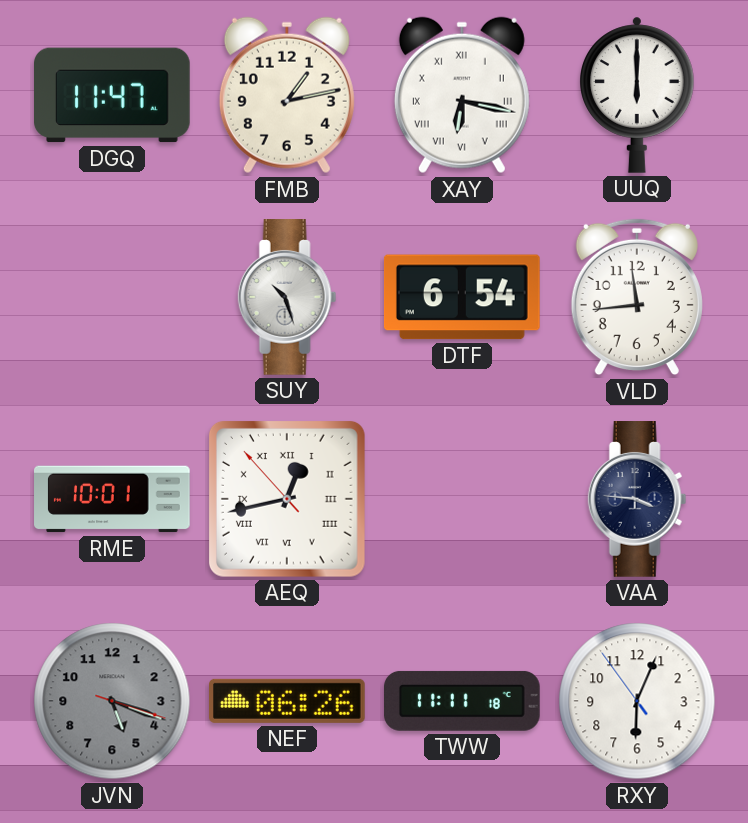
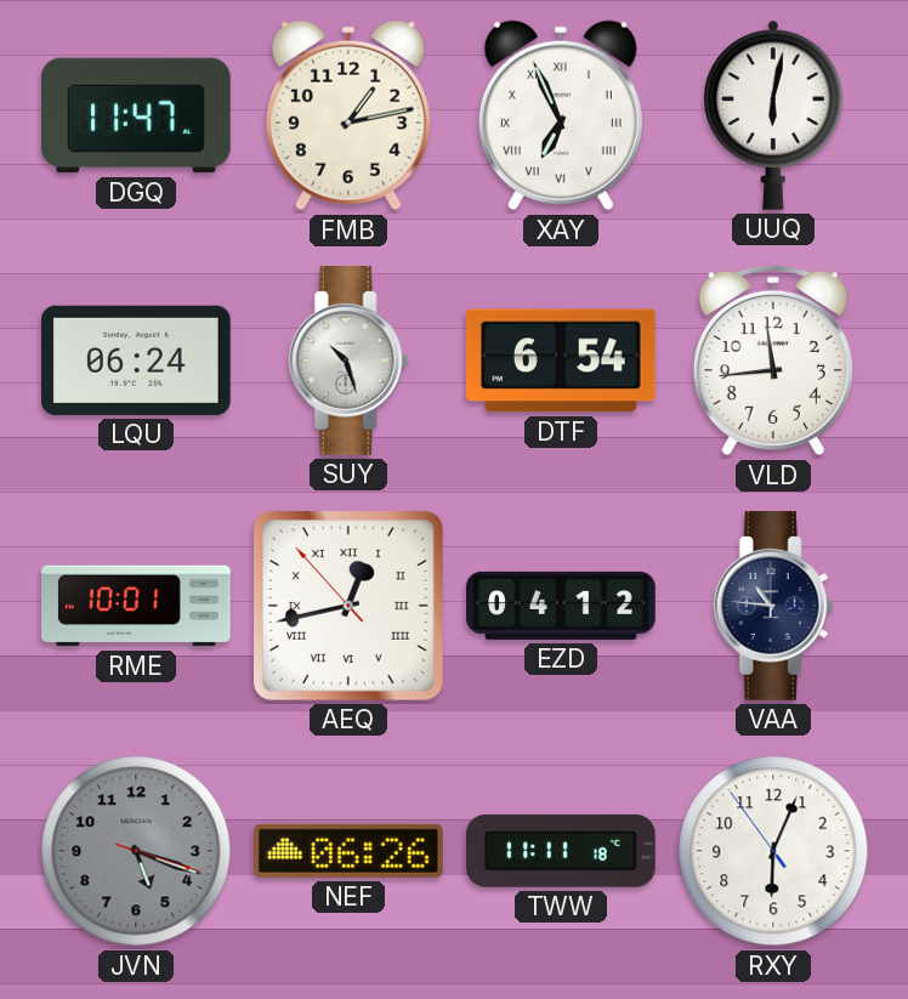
XAY: 6:17 -> 6:56 (561, 115)
UUQ: 6:00 -> 6:02 (773, 115)
LQU: none -> 06:24 (137, 361)
EZD: none -> 04:12 (561, 606)
VAA: 3:46 -> 10:46 (773, 607)
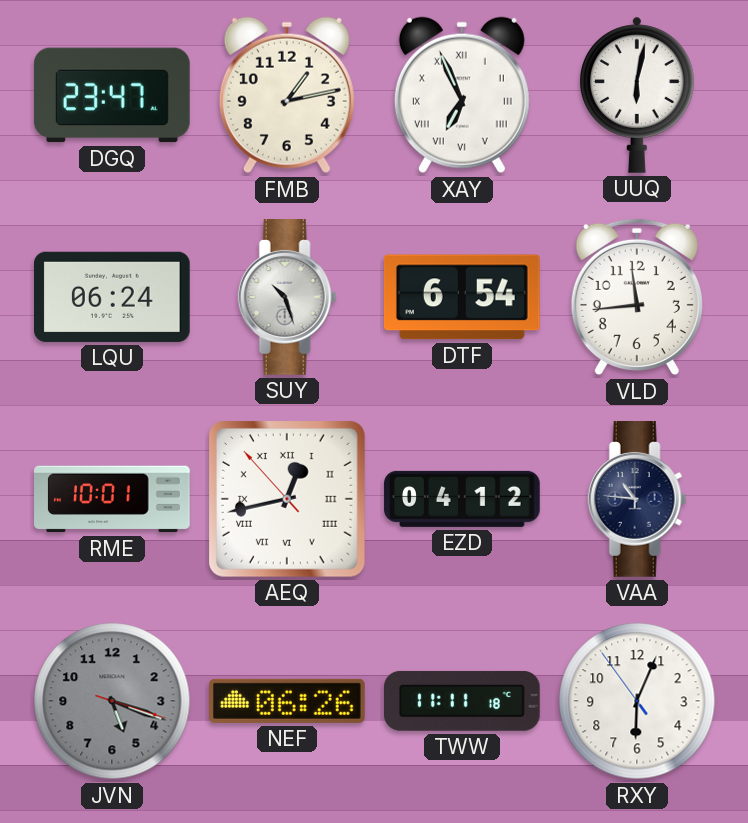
DGQ: 11:47 -> 23:47 (113, 95)
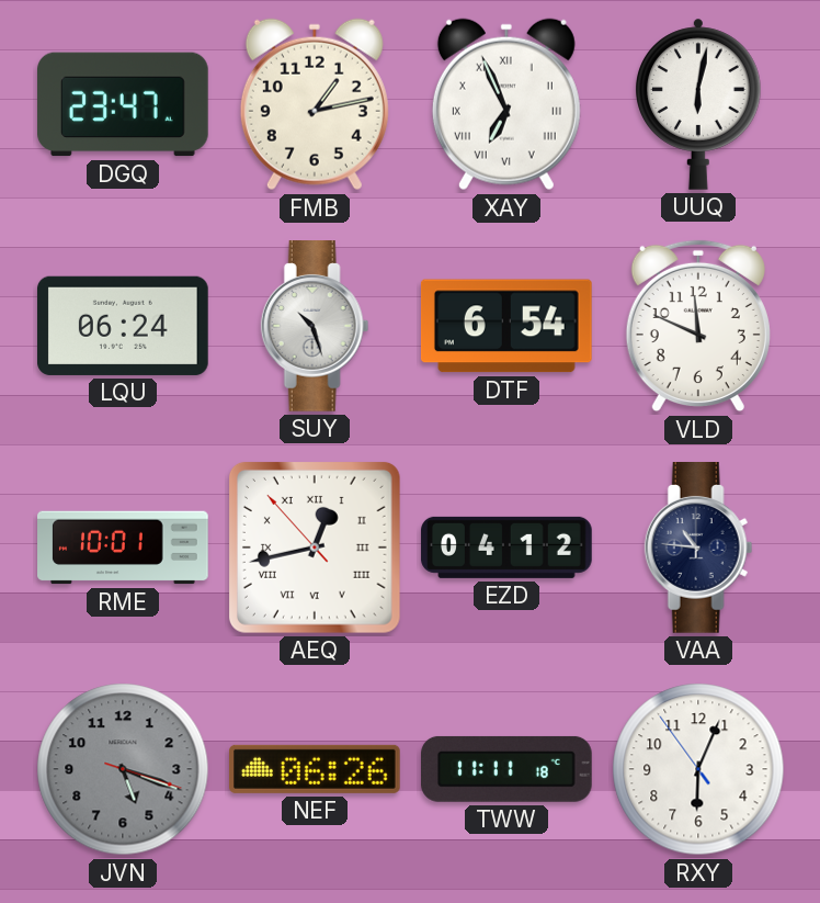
VLD: 11:44 -> 11:49 (698, 326)
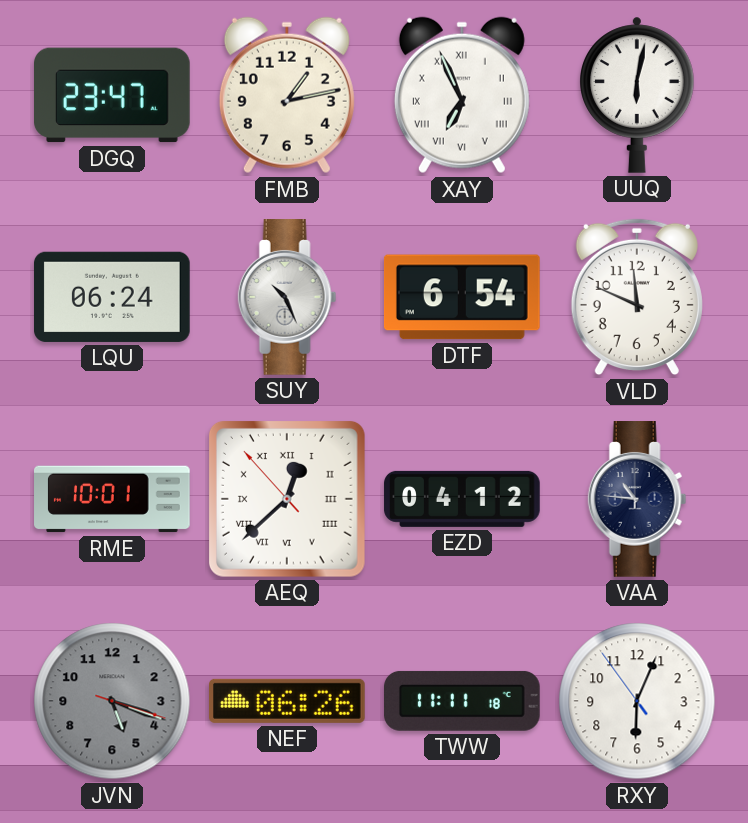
SUY: 10:27 -> 10:26 (287, 298)
AEQ: 12:42 -> 12:37 (287, 499)
